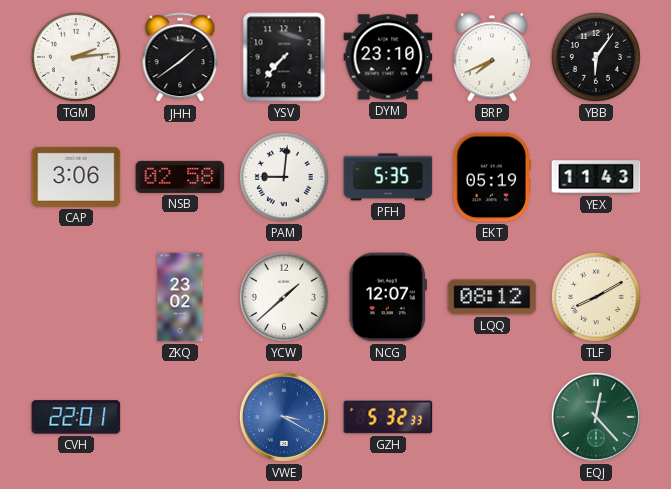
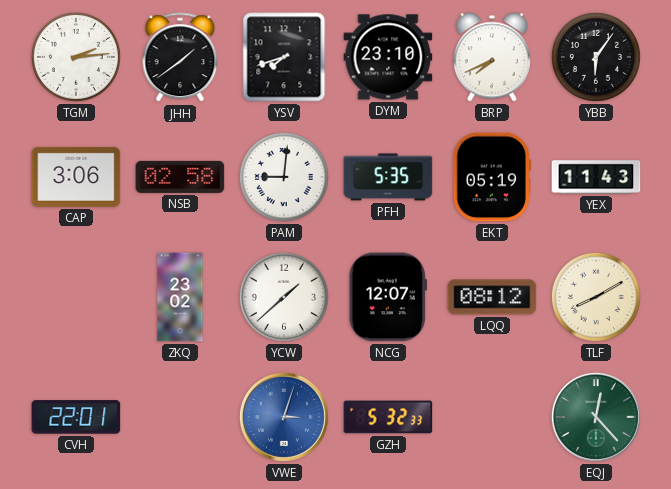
YSV: 7:37 -> 7:42 (284, 57)
VWE: 3:20 -> 3:03 (284, 417)
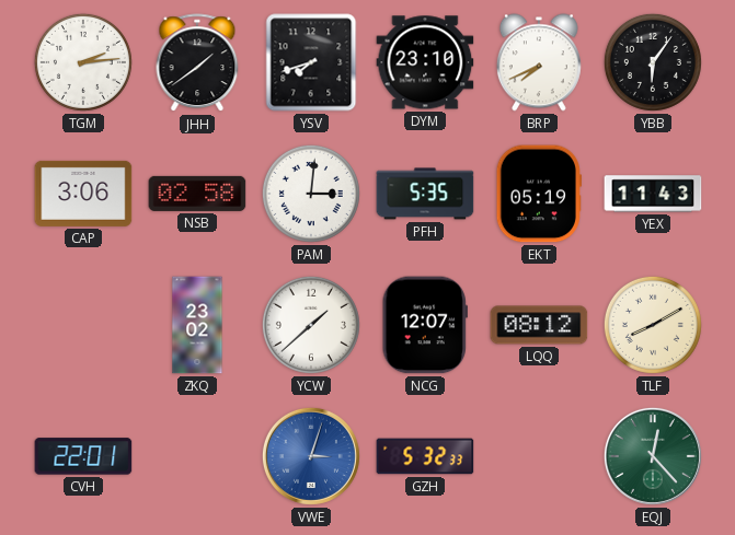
PAM: 9:01 -> 3:01 (311, 194)
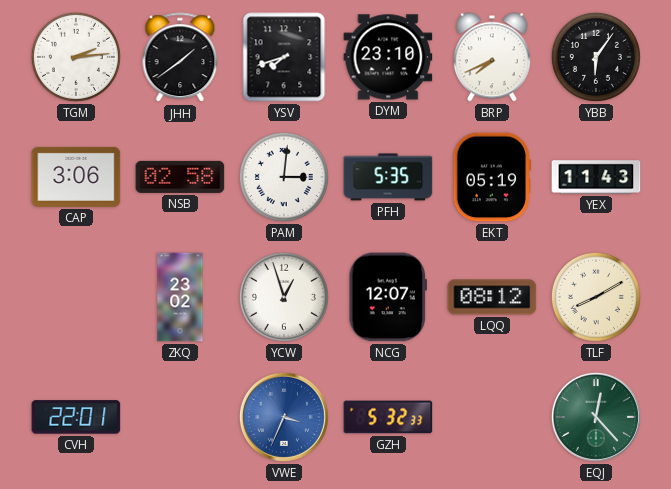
YCW: 1:38 -> 12:57 (284, 297)
VWE: 3:03 -> 3:34 (284, 417)
